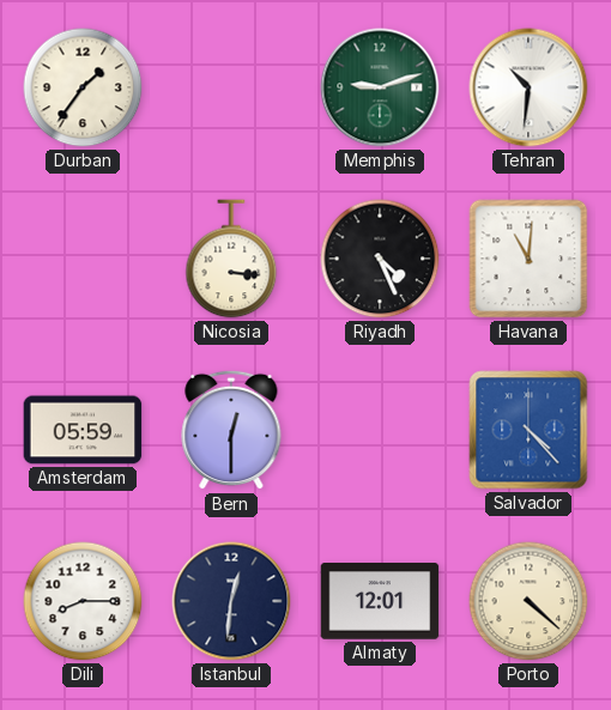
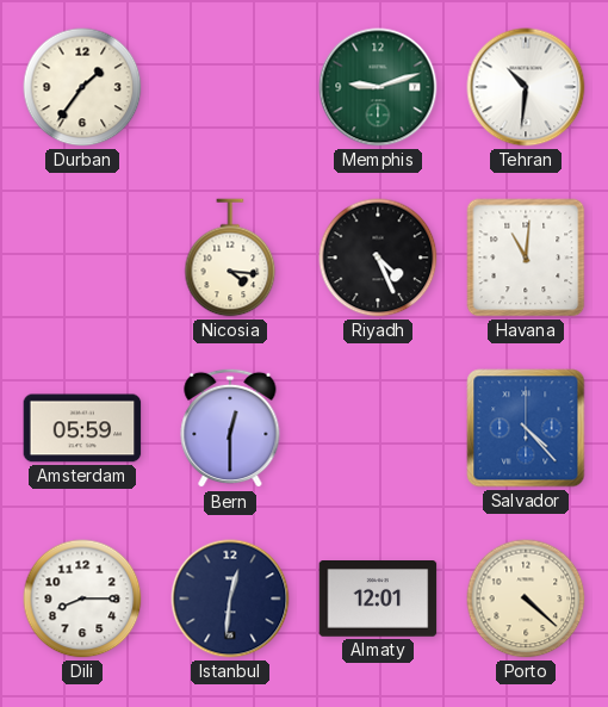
Nicosia: 3:16 -> 4:16 (230, 258)
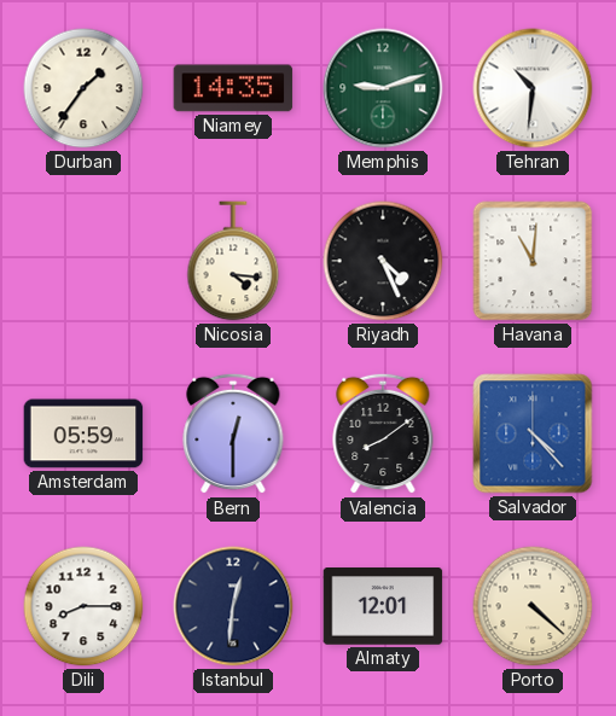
Niamey: none -> 14:35 (233, 88)
Valencia: none -> 8:09 (383, 433)
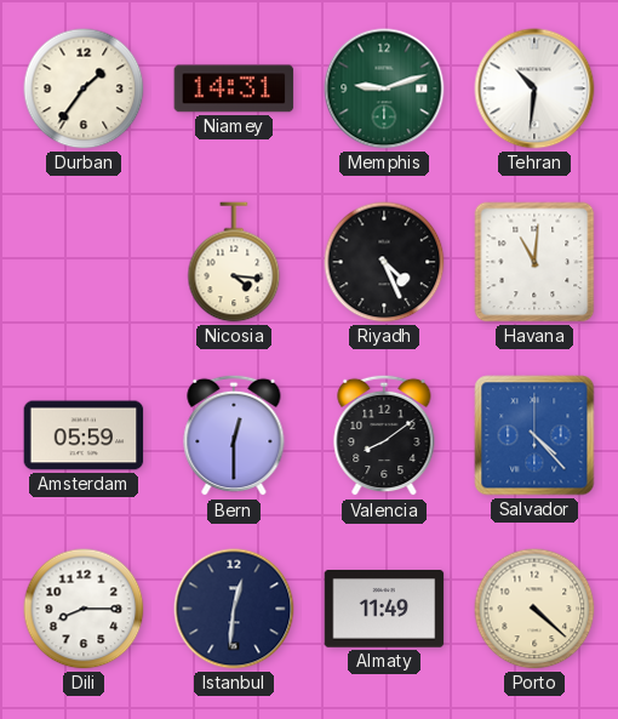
Niamey: 14:35 -> 14:31 (234, 89)
Almaty: 12:01 -> 11:49 (384, 610)
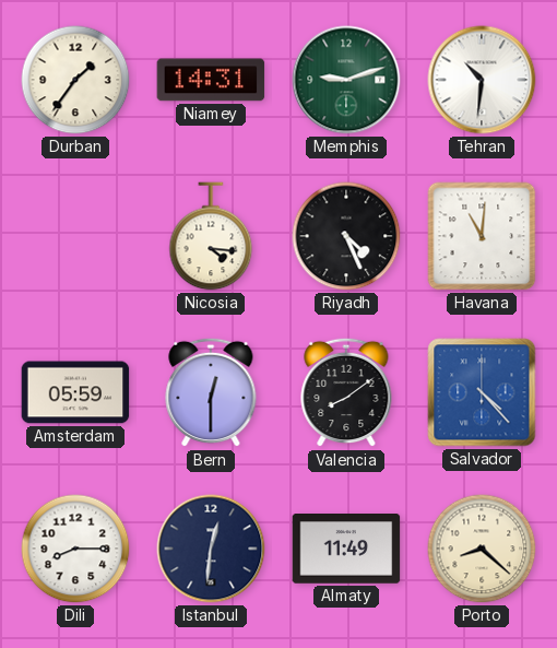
Porto: 4:22 -> 8:22 (482, 549)
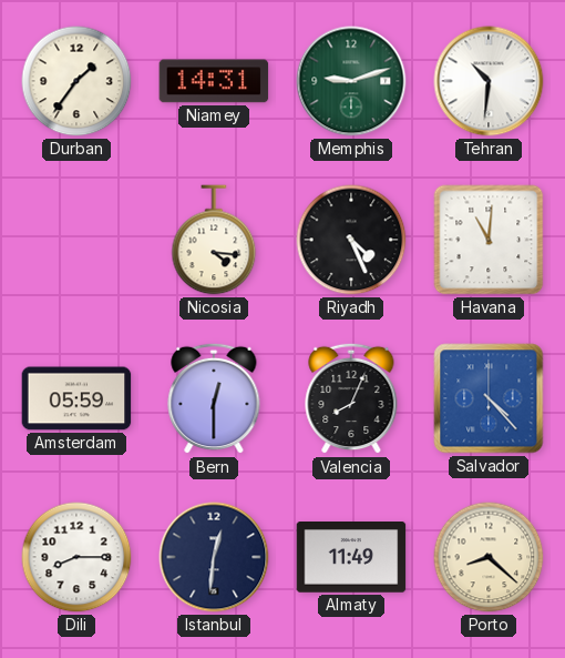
Valencia: 8:09 -> 8:04 (351, 398)
